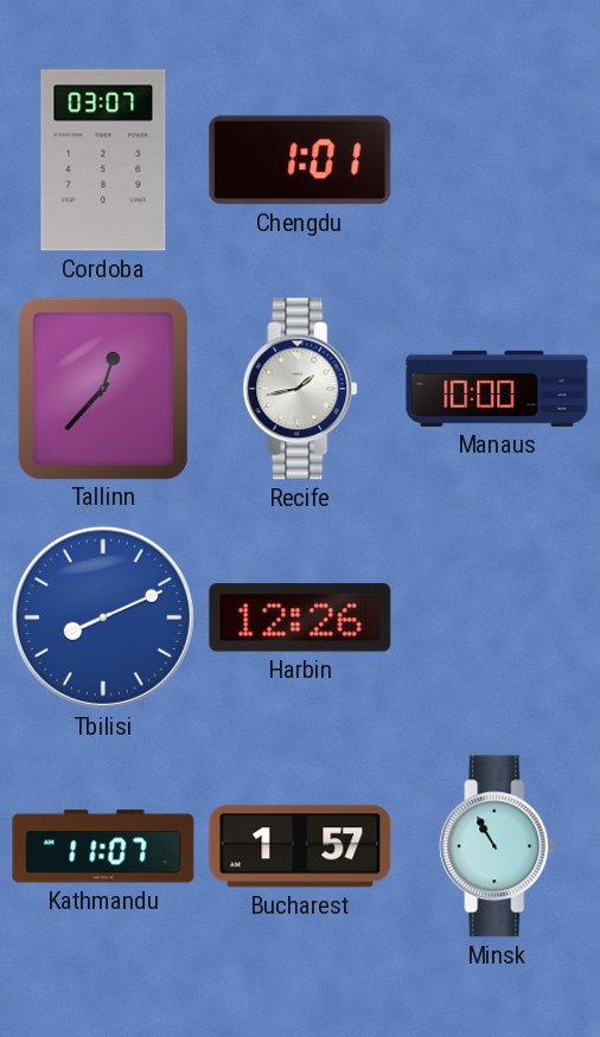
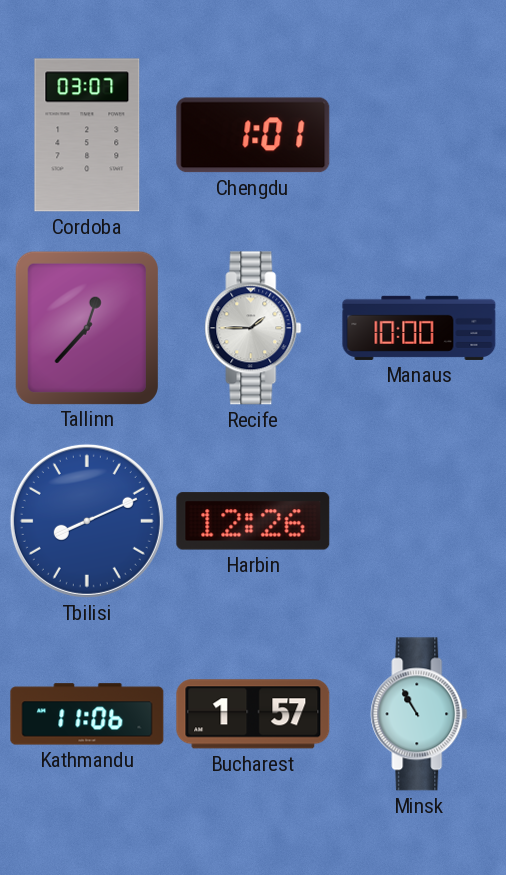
Recife: 1:43 -> 1:45 (253, 328)
Kathmandu: 11:07 -> 11:06 (87, 714)
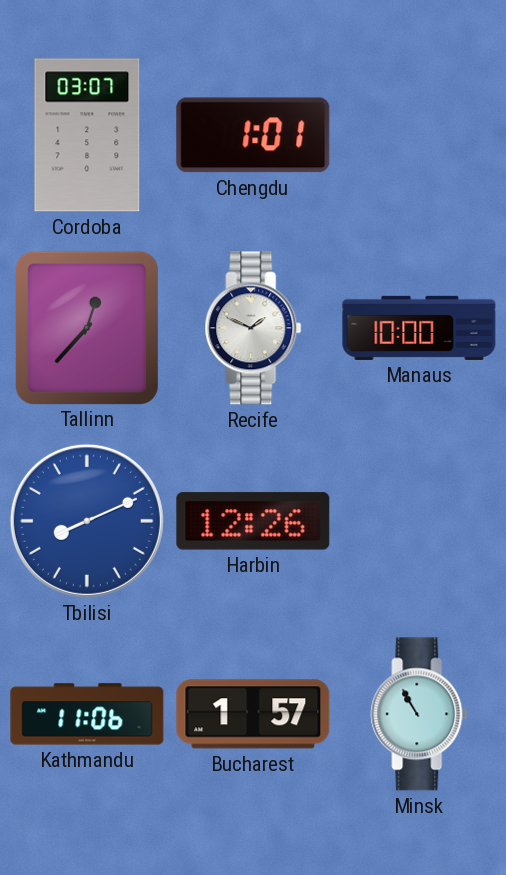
Recife: 1:45 -> 1:49 (253, 328)
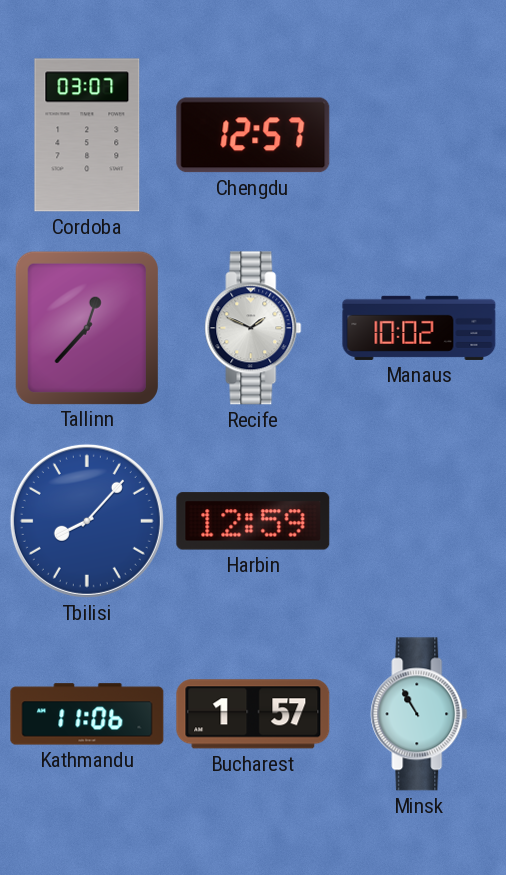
Chengdu: 1:01 -> 12:57 (253, 135)
Manaus: 10:00 -> 10:02 (419, 328)
Tbilisi: 8:11 -> 8:07 (87, 521)
Harbin: 12:26 -> 12:59 (253, 521)
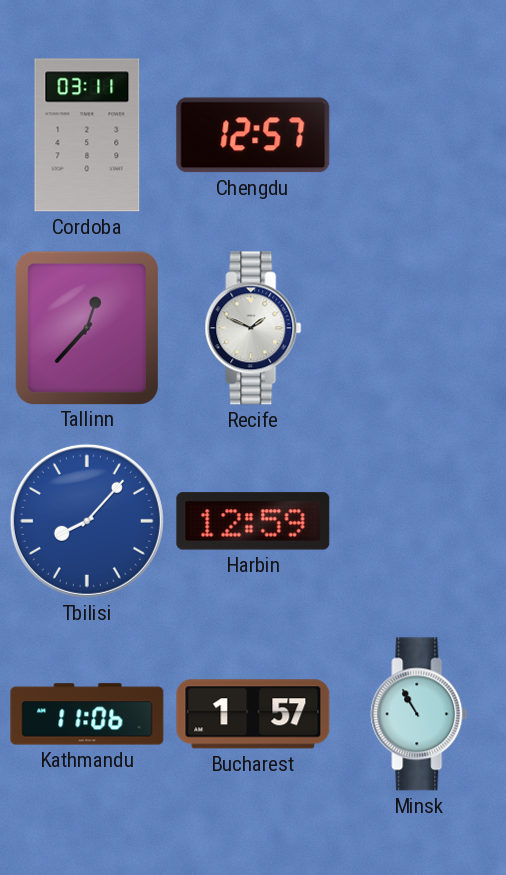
Cordoba: 03:07 -> 03:11 (87, 135)
Manaus: 10:02 -> none (419, 328)
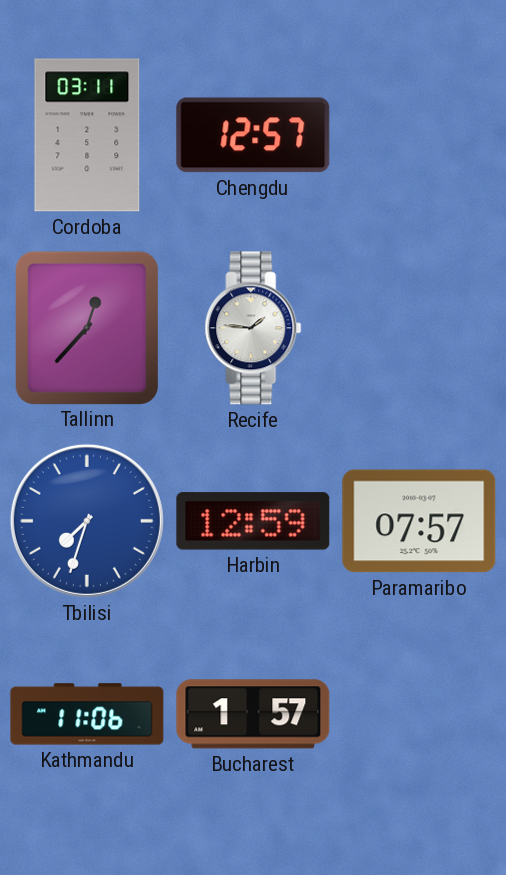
Recife: 1:49 -> 1:46 (253, 328)
Tbilisi: 8:07 -> 7:33 (87, 521)
Paramaribo: none -> 07:57 (419, 521)
Minsk: 10:55 -> none (419, 714)
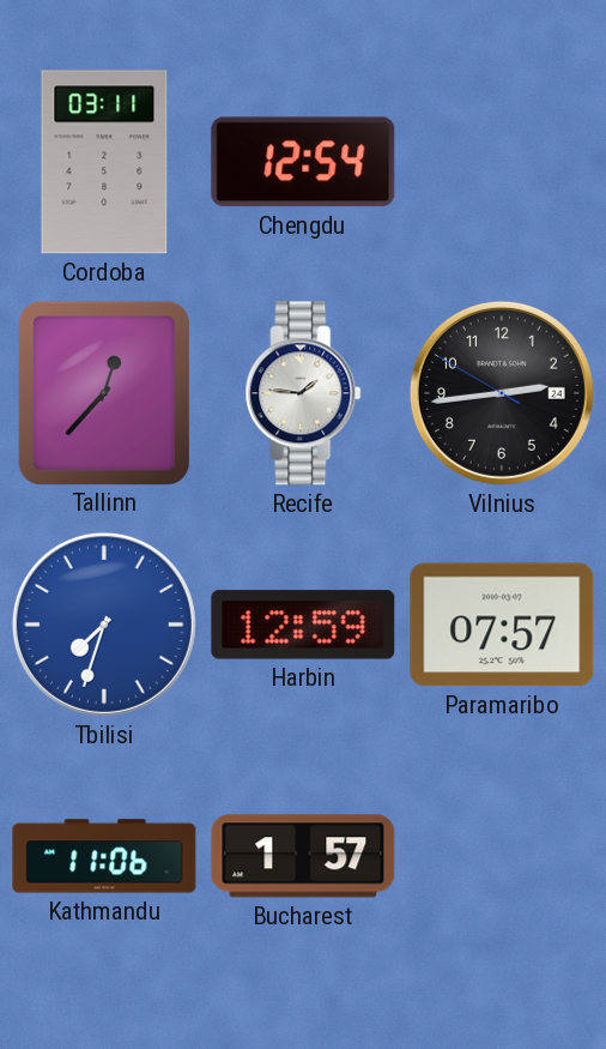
Chengdu: 12:57 -> 12:54 (303, 162)
Vilnius: none -> 2:43 (502, 393)
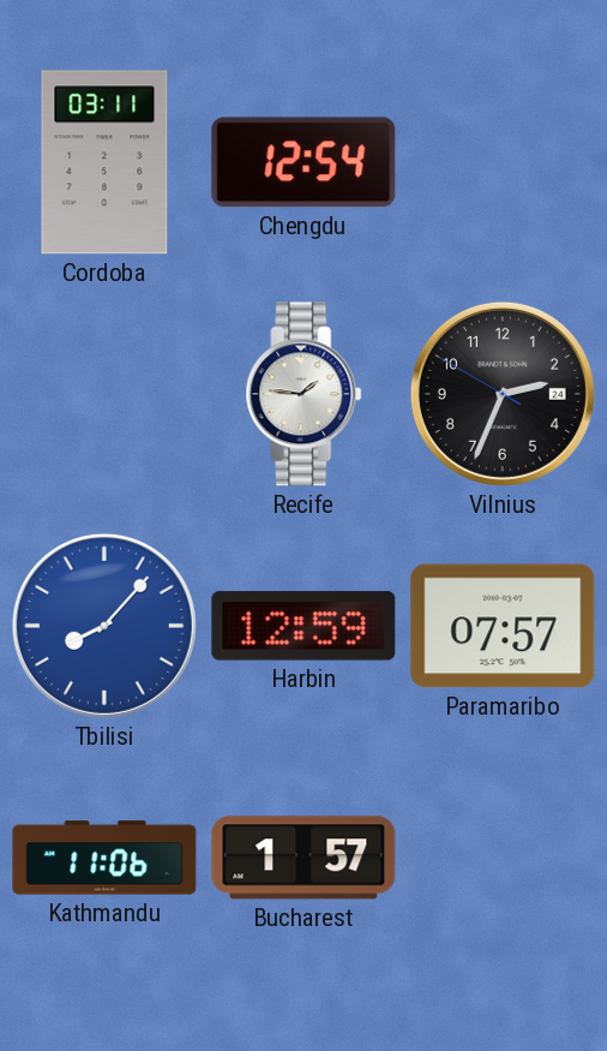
Tallinn: 12:37 -> none (103, 392)
Vilnius: 2:43 -> 2:33 (503, 394)
Tbilisi: 7:33 -> 8:07 (104, 626)
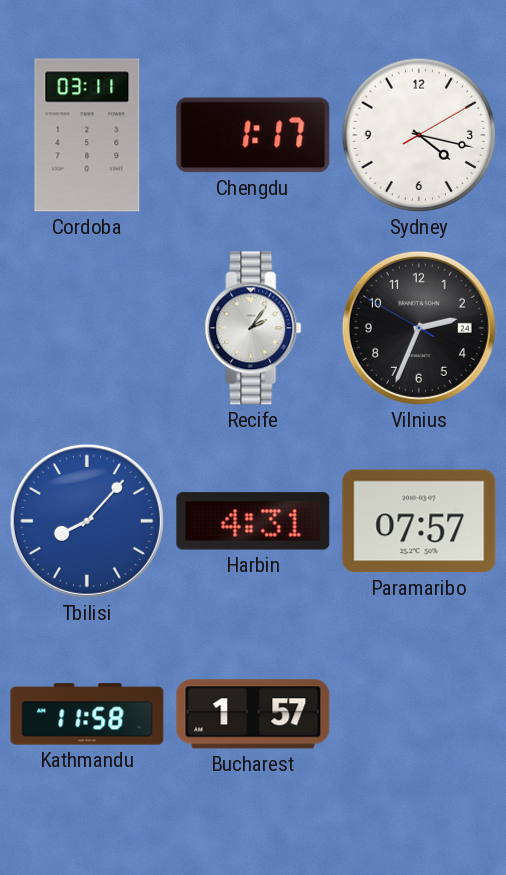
Chengdu: 12:54 -> 1:17 (253, 135)
Sydney: none -> 4:17 (419, 135)
Recife: 1:46 -> 2:06 (253, 328)
Harbin: 12:59 -> 4:31 (253, 521)
Kathmandu: 11:06 -> 11:58 (87, 714)
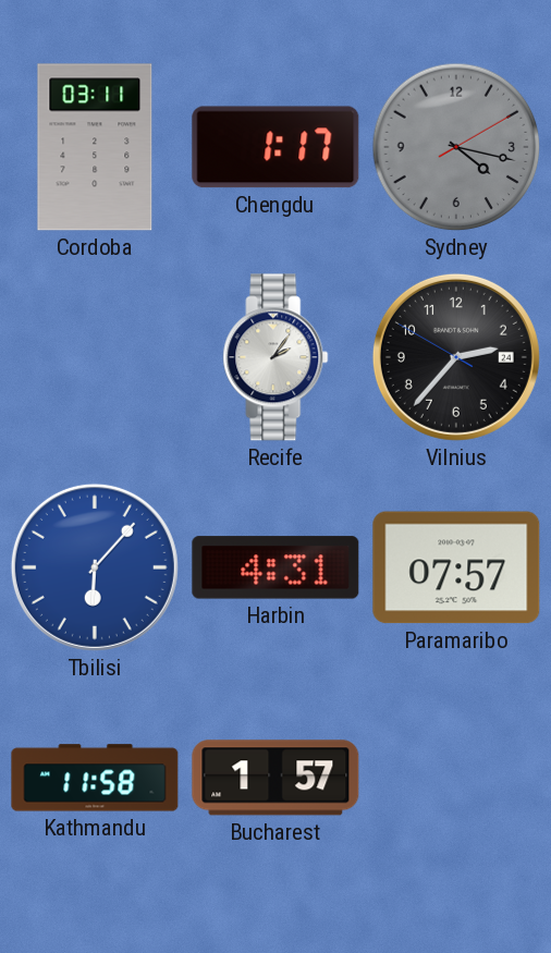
Sydney dial: white -> grey (456, 147)
Vilnius: 2:33 -> 2:36 (456, 357)
Tbilisi: 8:07 -> 6:07 (95, 567)
